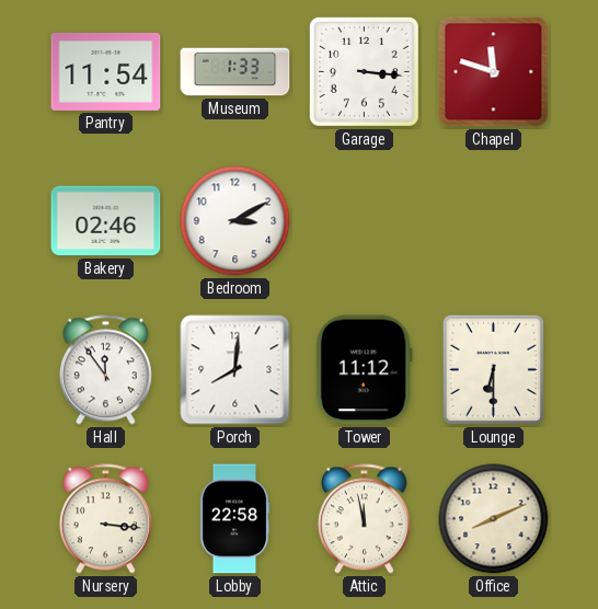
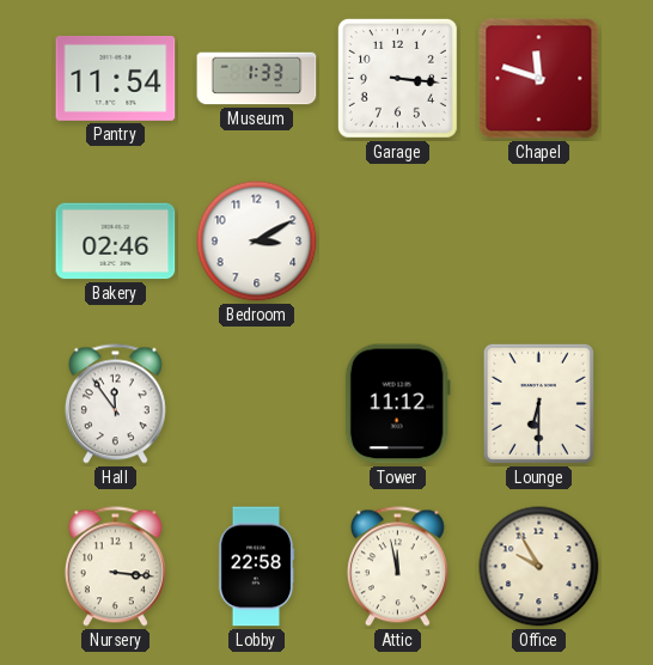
Porch: 8:01 -> none (235, 370)
Office: 8:11 -> 9:55 (539, 567)
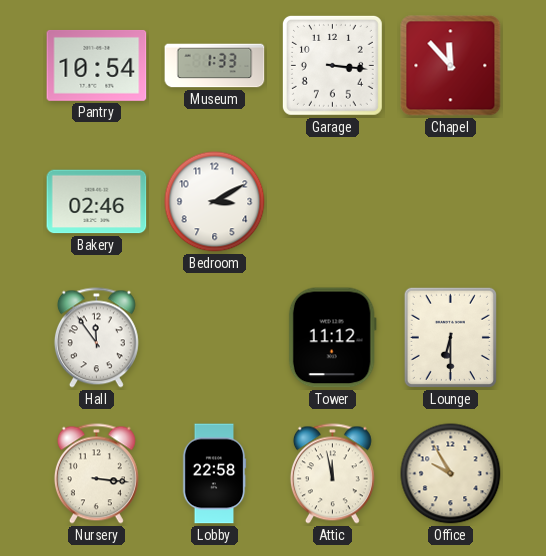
Pantry: 11:54 -> 10:54 (97, 65)
Chapel: 11:48 -> 11:53 (451, 66)
